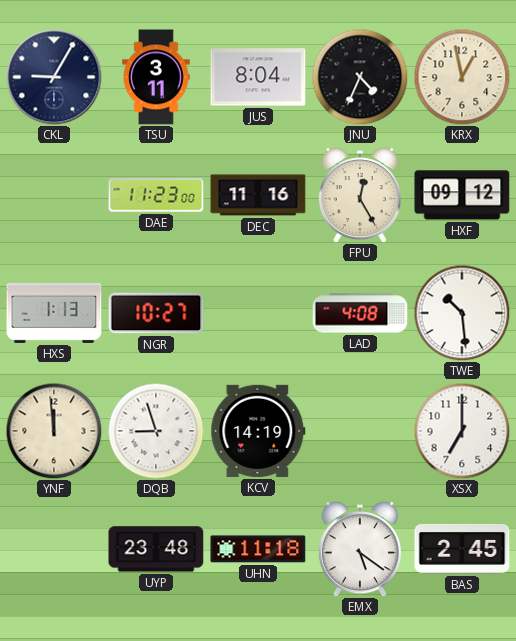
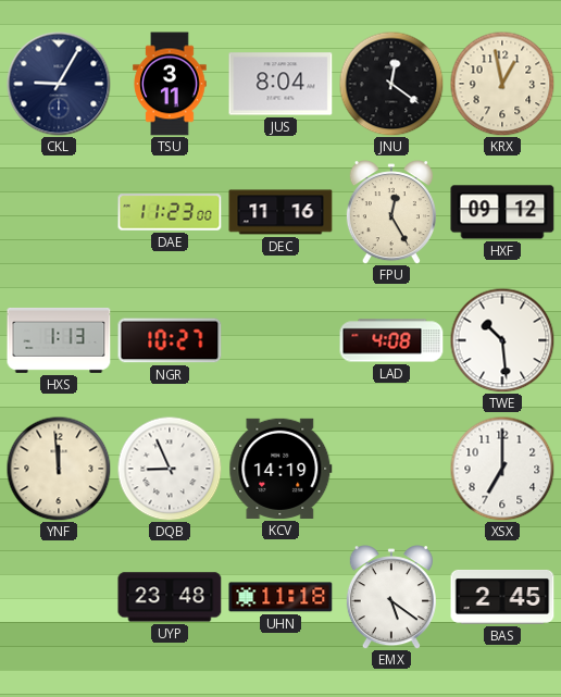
JNU: 4:34 -> 12:21 (391, 84)
DQB: 8:57 -> 8:56 (170, 469)
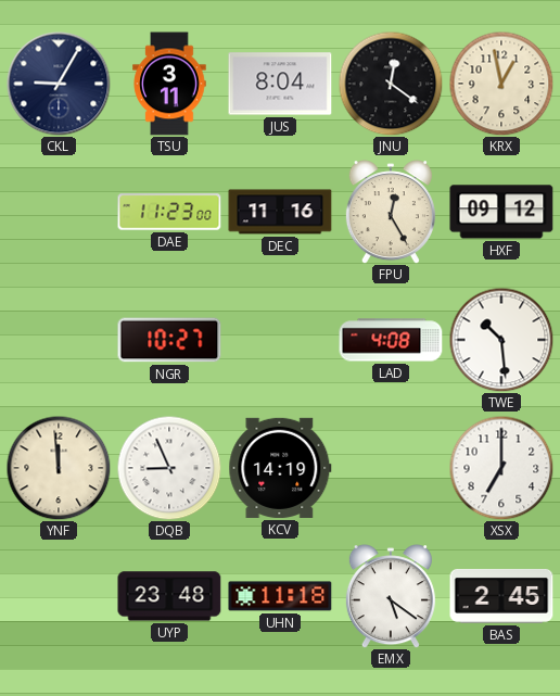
HXS: 1:13 -> none (59, 340)
